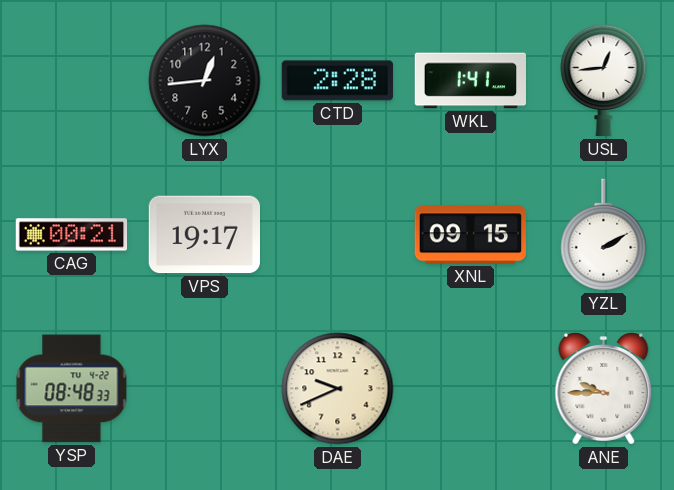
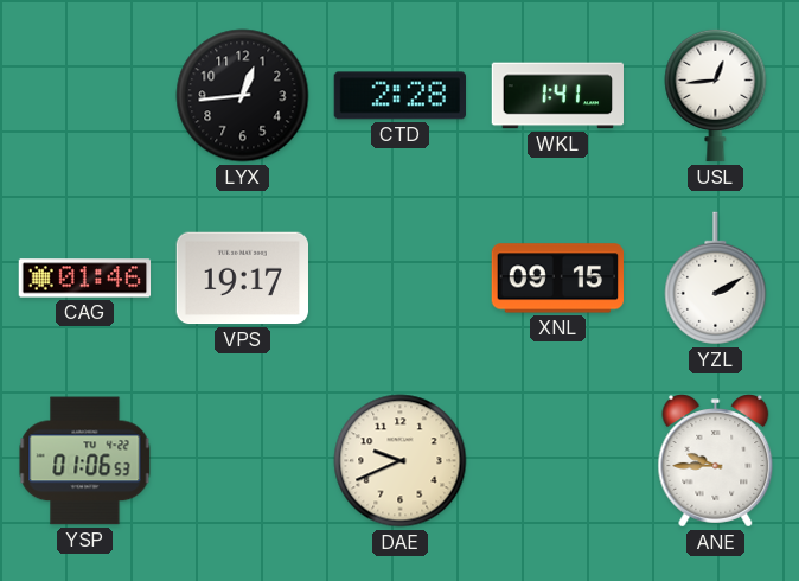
CAG: 00:21 -> 01:46 (85, 279)
YSP: 08:48 -> 01:06 (85, 461)
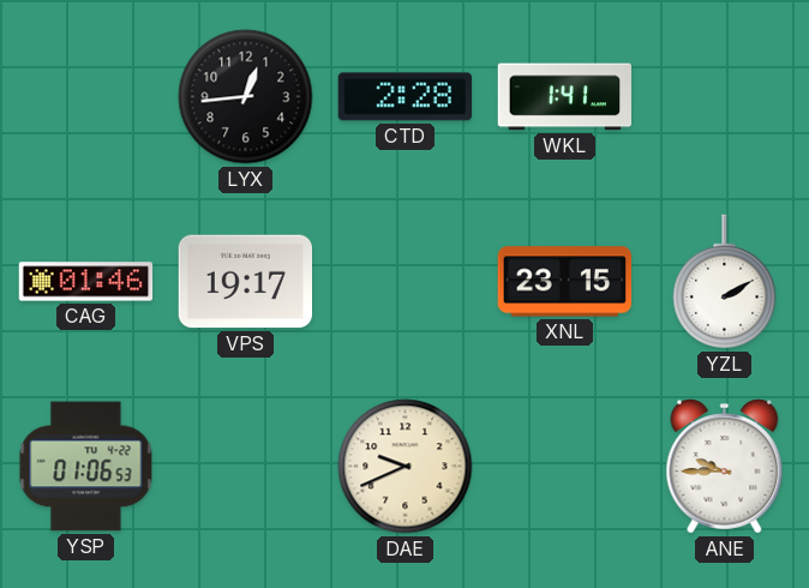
USL: 12:44 -> none (716, 95)
XNL: 09:15 -> 23:15 (564, 282)
